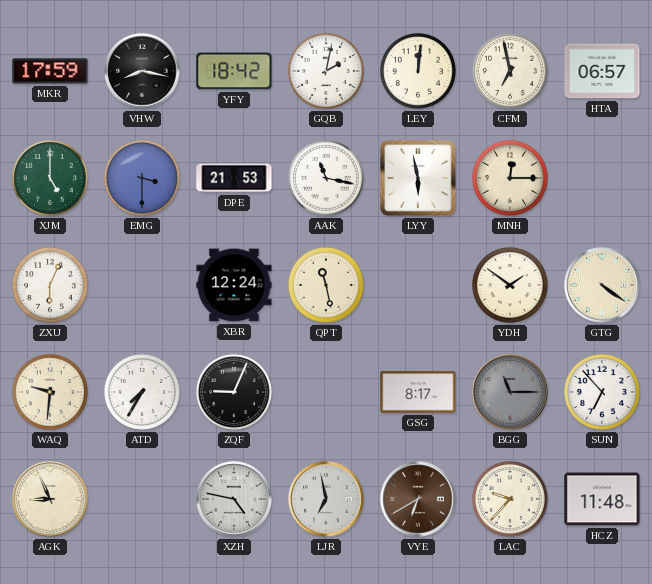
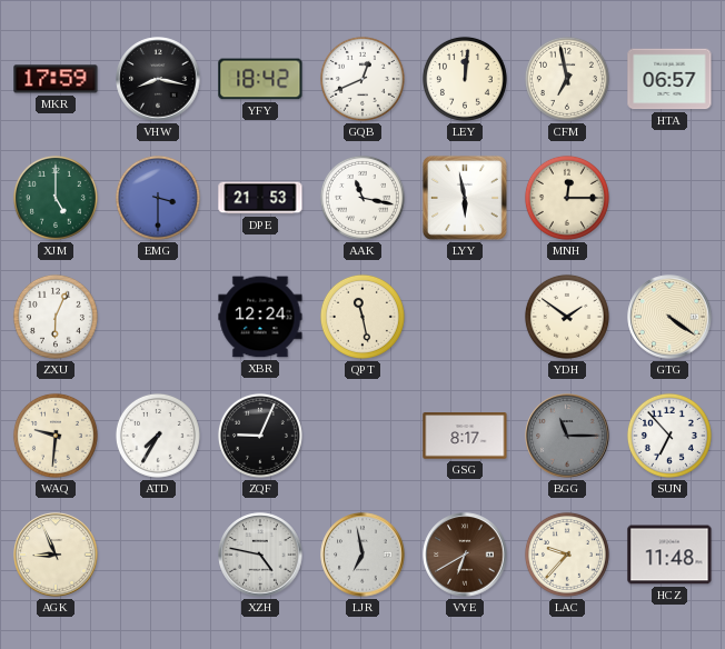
GQB: 2:02 -> 12:41 (362, 79)
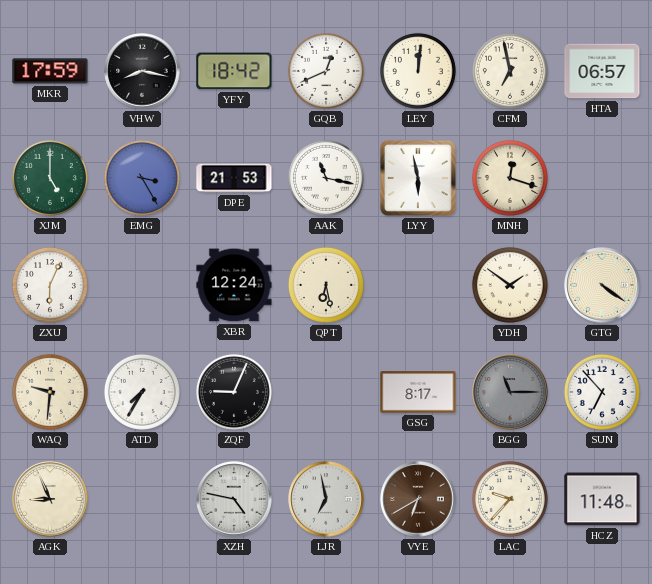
EMG: 3:30 -> 3:25 (142, 178)
MNH: 12:15 -> 12:18 (510, 178)
QPT: 11:28 -> 6:28 (326, 285)
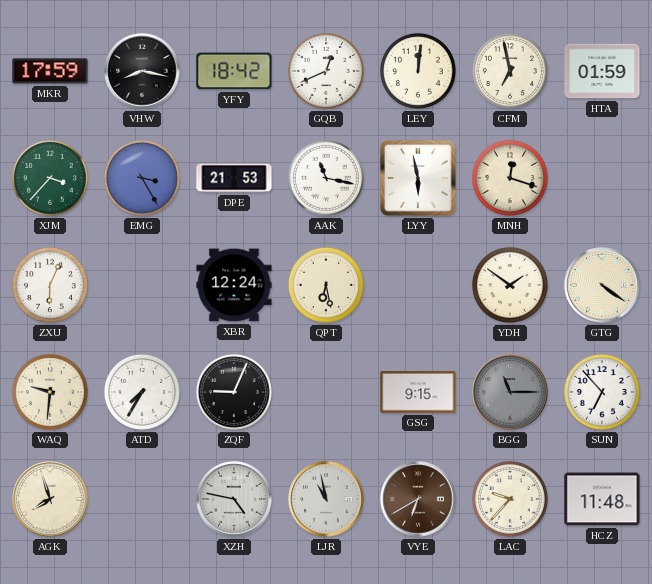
HTA: 06:57 -> 01:59 (602, 71)
XJM: 5:00 -> 3:37 (50, 178)
GSG: 8:17 -> 9:15 (418, 392)
AGK: 8:56 -> 7:57 (50, 499)
LJR: 6:58 -> 10:58 (326, 499)
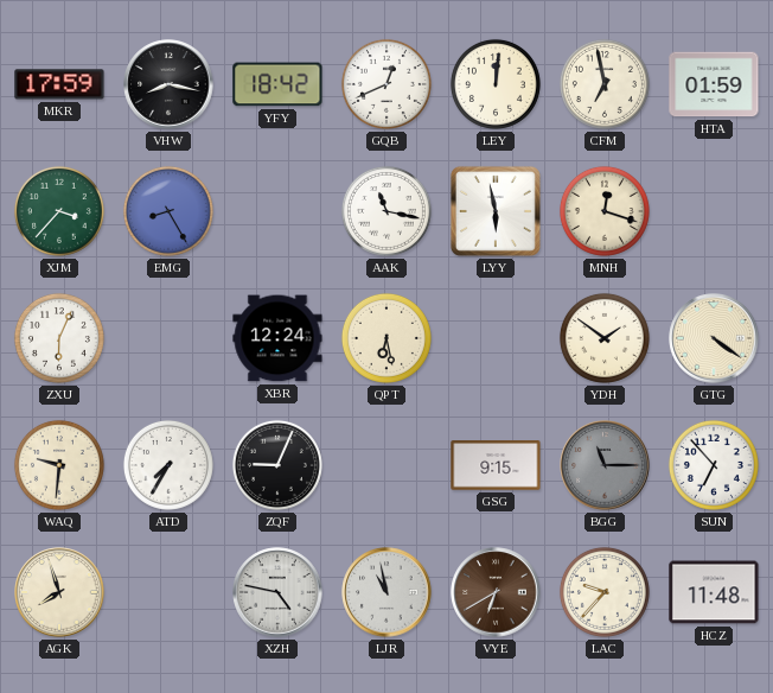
EMG: 3:25 -> 8:25 (168, 211)
DPE: 21:53 -> none (234, 178)
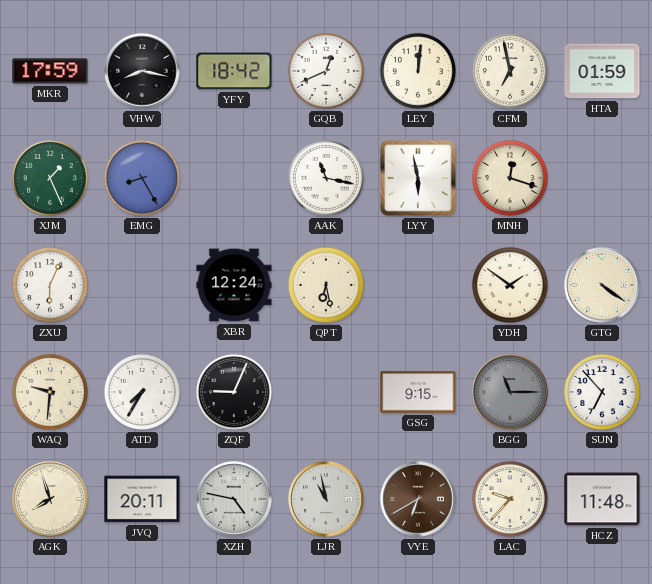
XJM: 3:37 -> 1:26 (50, 178)
JVQ: none -> 20:11 (142, 499)
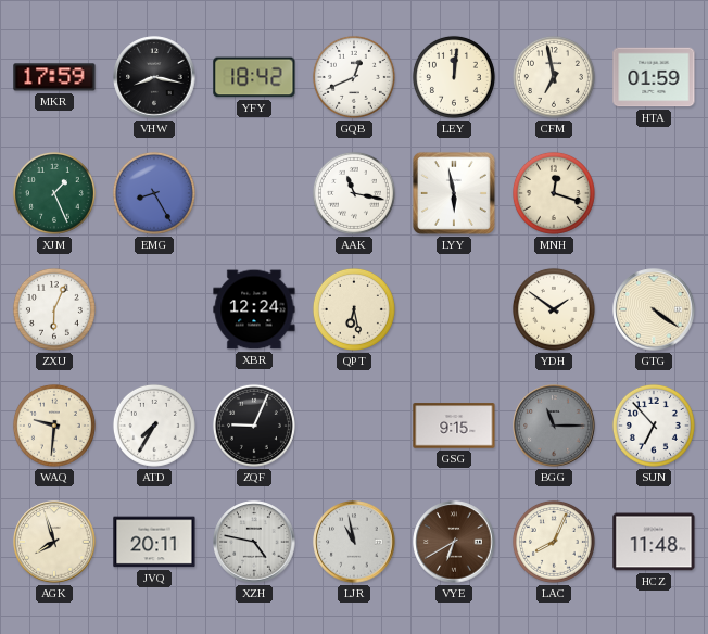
LAC: 9:37 -> 8:04 (554, 542)
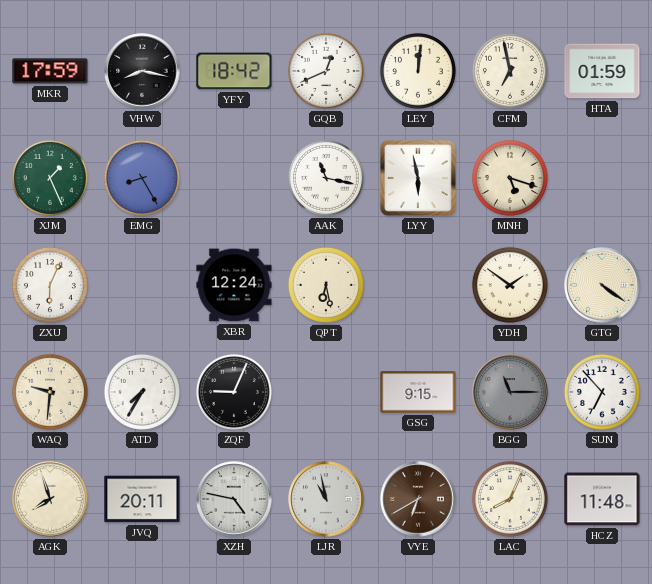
MNH: 12:18 -> 5:18 (510, 178)
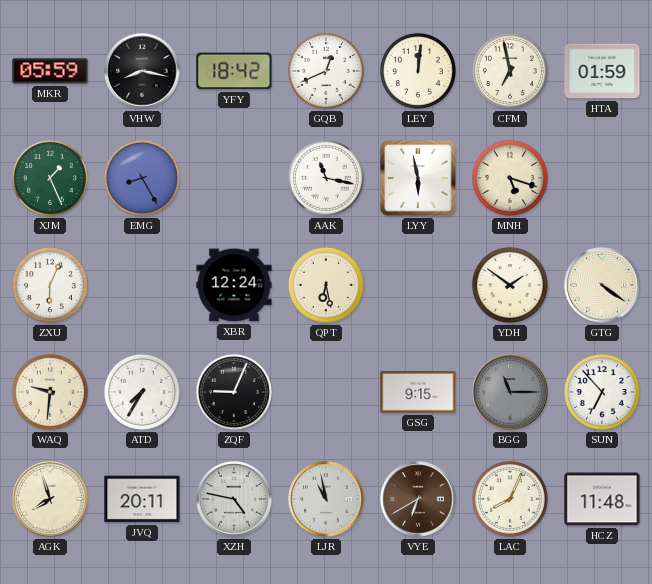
MKR: 17:59 -> 05:59 (50, 71)
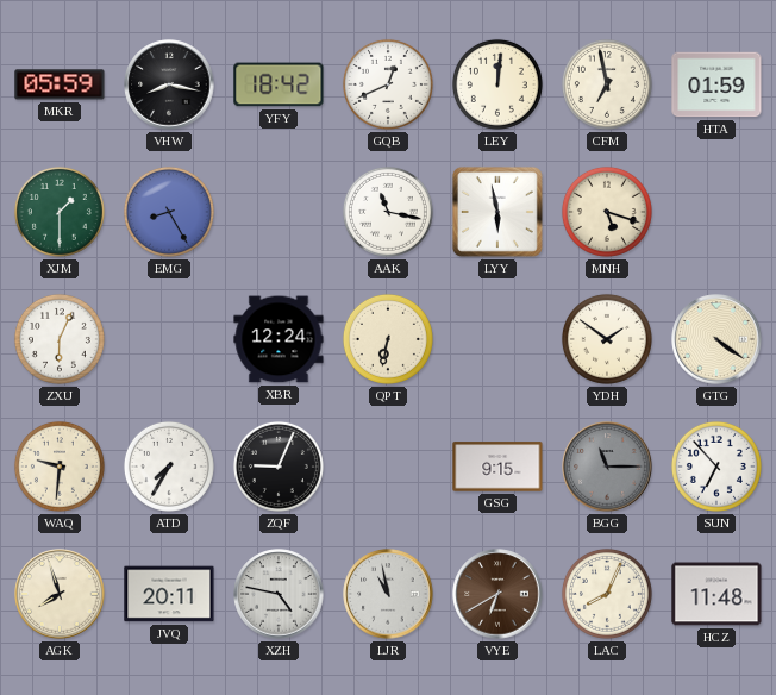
XJM: 1:26 -> 1:30 (60, 212)
QPT: 6:28 -> 6:32 (388, 339)
